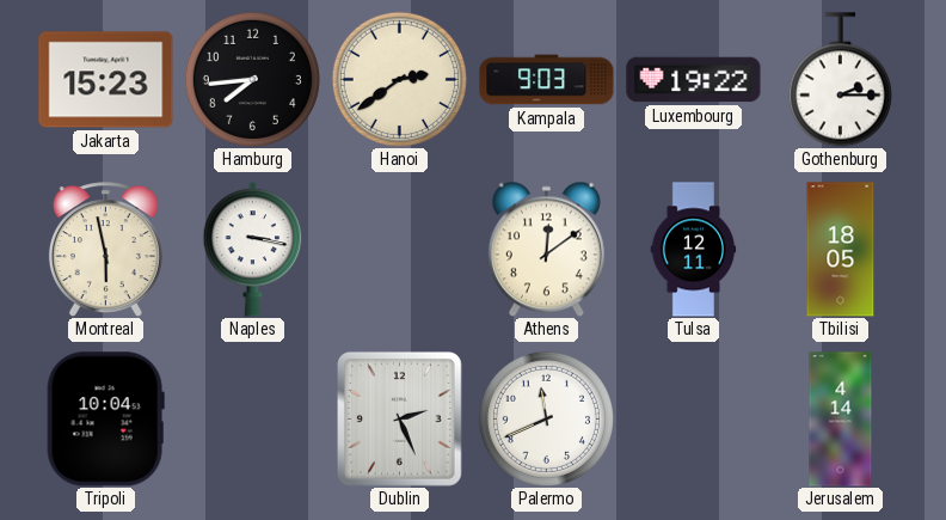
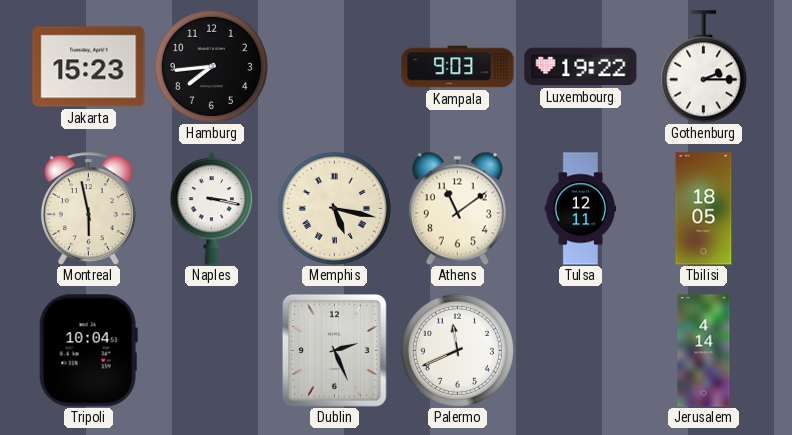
Hanoi: 2:39 -> none (399, 79)
Memphis: none -> 5:17 (334, 208)
Athens: 12:09 -> 11:09 (457, 208)
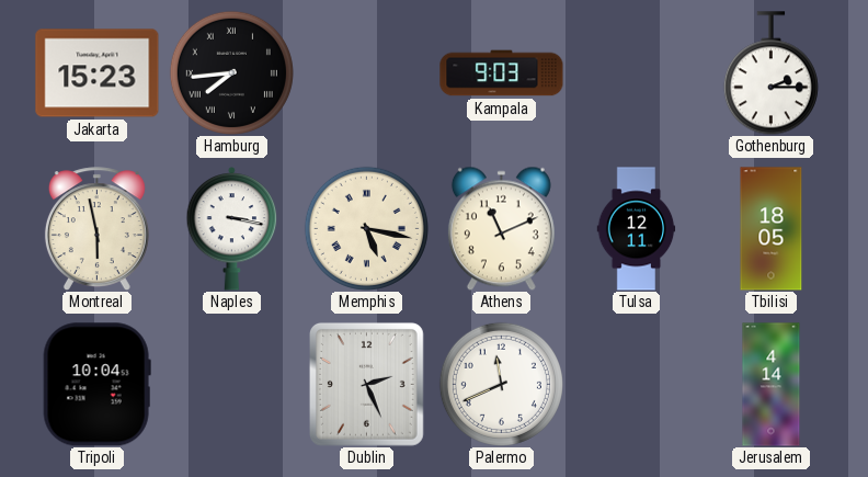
Hamburg numerals: Arabic -> Roman (231, 72)
Luxembourg: 19:22 -> none (581, 67)
Athens: 11:09 -> 11:11 (501, 228)
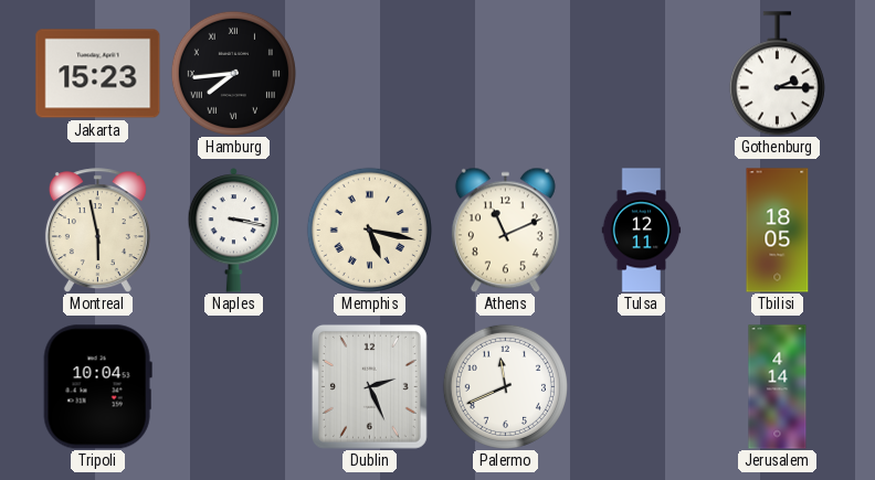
Kampala: 9:03 -> none (502, 73)
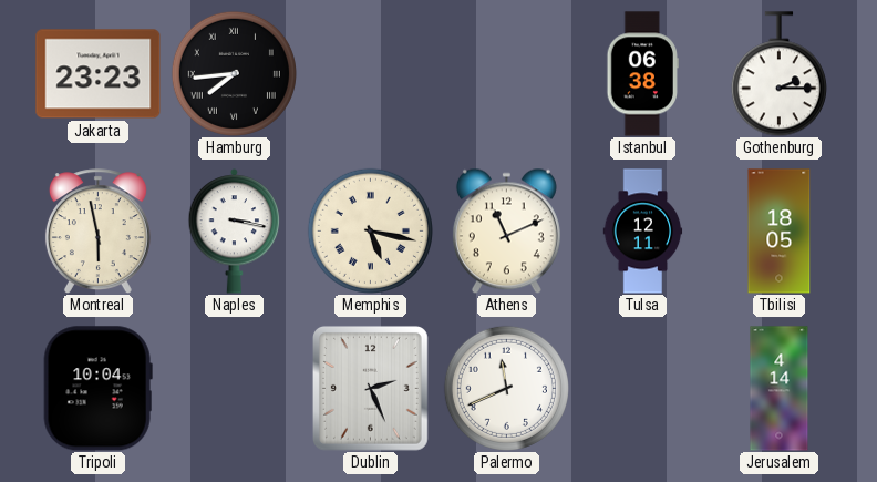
Jakarta: 15:23 -> 23:23 (99, 74)
Istanbul: none -> 06:38 (642, 74)
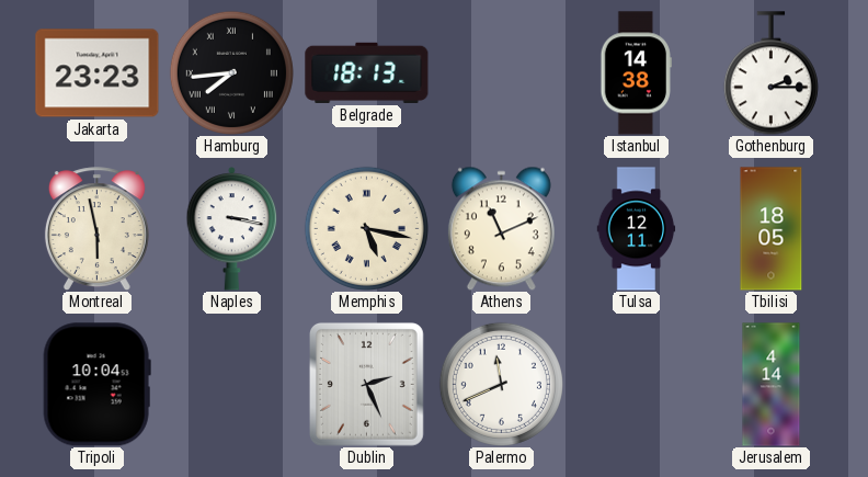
Belgrade: none -> 18:13 (367, 72)
Istanbul: 06:38 -> 14:38 (636, 73)
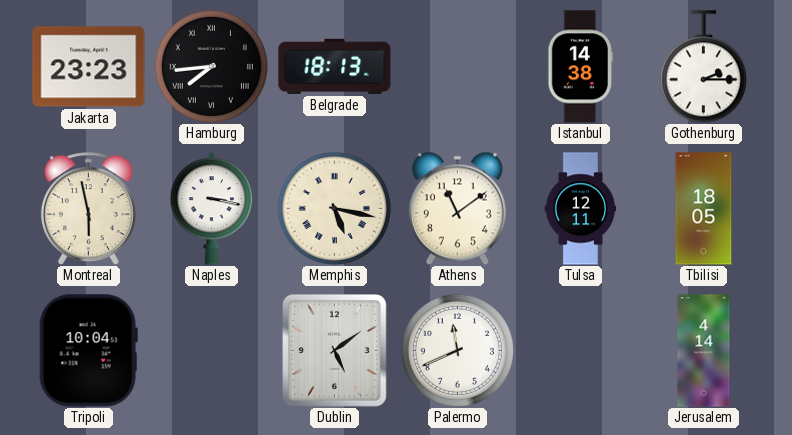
Athens: 11:11 -> 11:09 (457, 208)
Dublin: 2:26 -> 5:09 (334, 350)
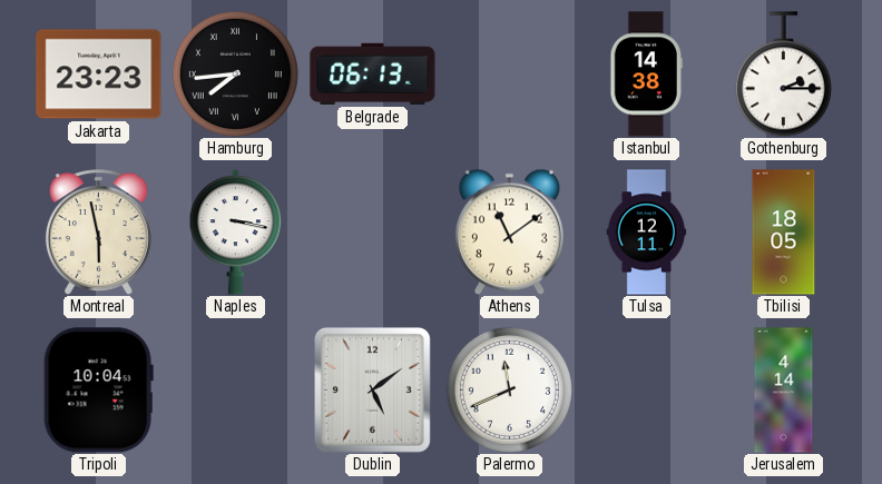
Belgrade: 18:13 -> 06:13 (373, 73)
Memphis: 5:17 -> none (334, 208)
